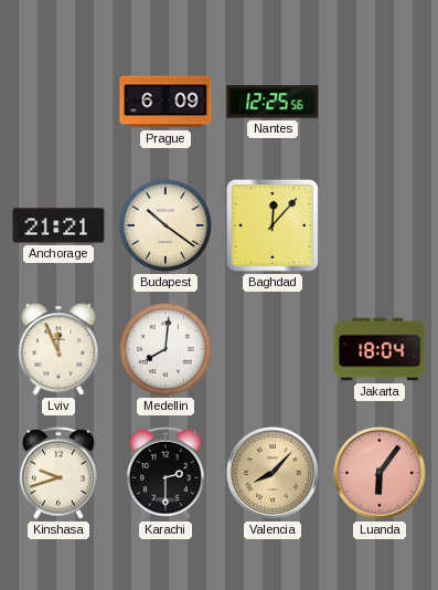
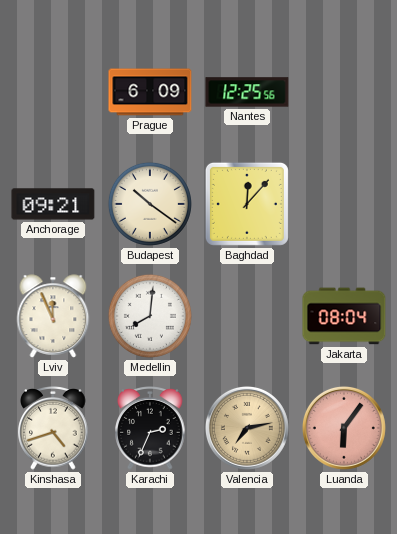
Anchorage: 21:21 -> 09:21 (53, 204)
Jakarta: 18:04 -> 08:04 (344, 316)
Kinshasa: 9:42 -> 4:42 (53, 429)
Karachi: 2:30 -> 2:34 (150, 429)
Valencia: 8:07 -> 7:13 (247, 428)
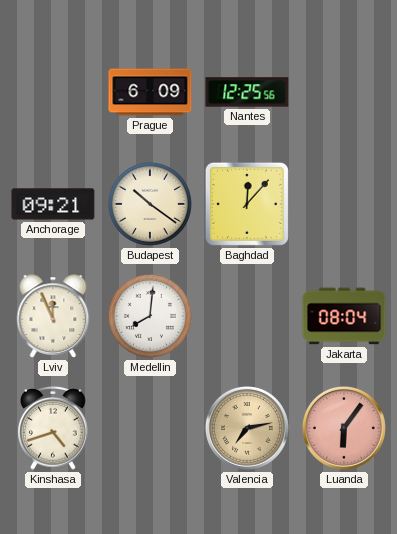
Karachi: 2:34 -> none (150, 429)
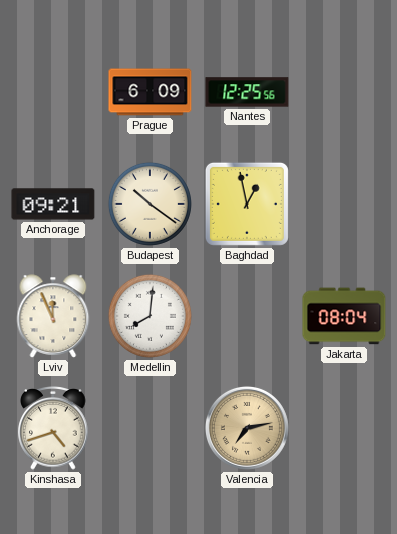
Baghdad: 12:07 -> 12:58 (247, 204)
Luanda: 6:06 -> none (344, 428)
